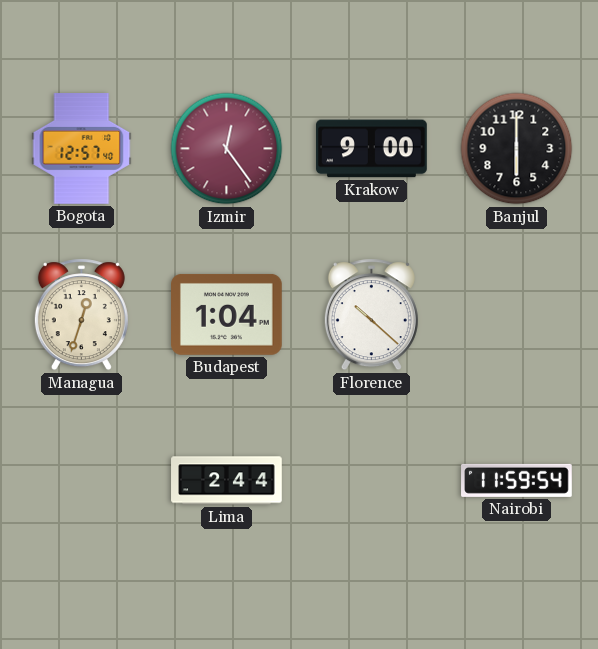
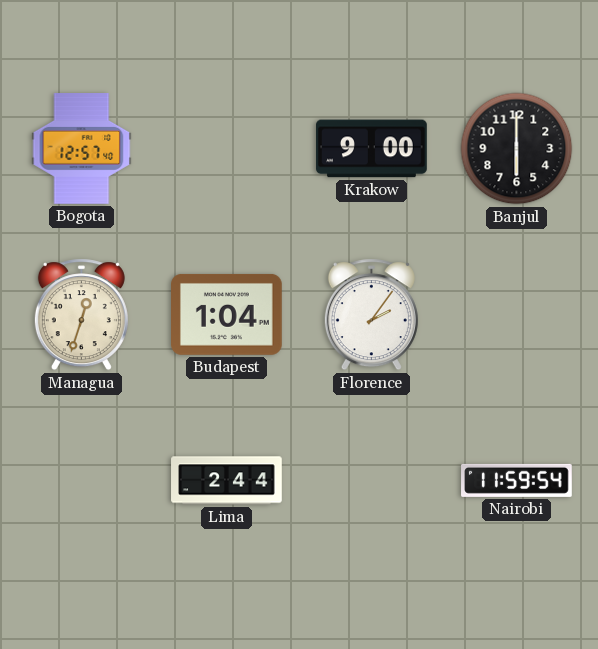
Izmir: 12:24 -> none (227, 149)
Florence: 10:22 -> 2:06 (371, 315)
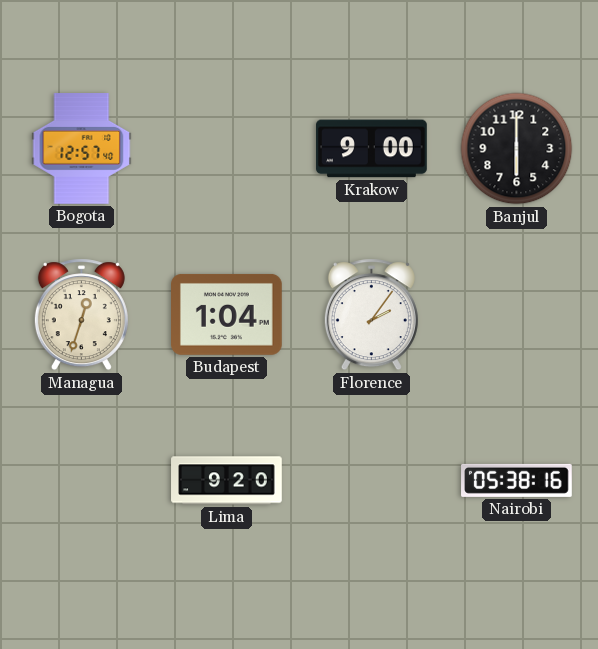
Lima: 2:44 -> 9:20 (227, 481)
Nairobi: 11:59 -> 05:38 (517, 480)
